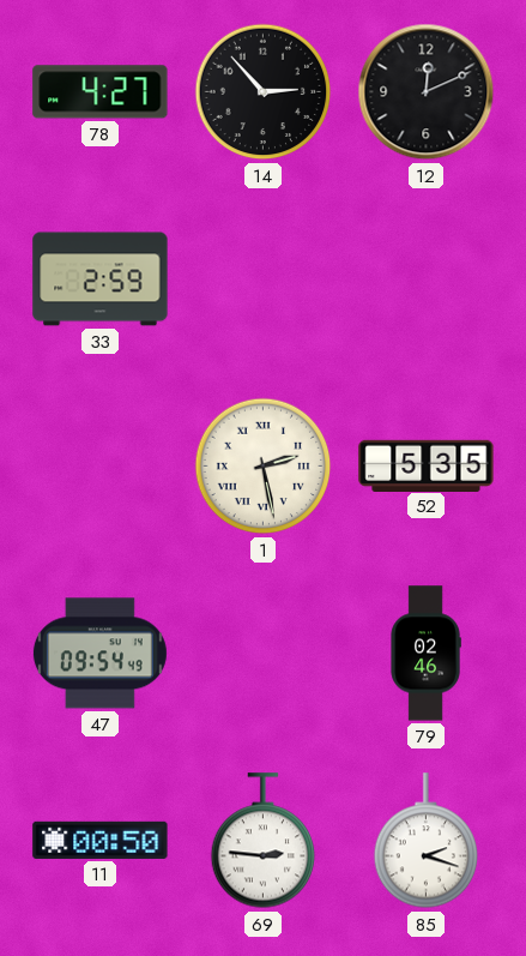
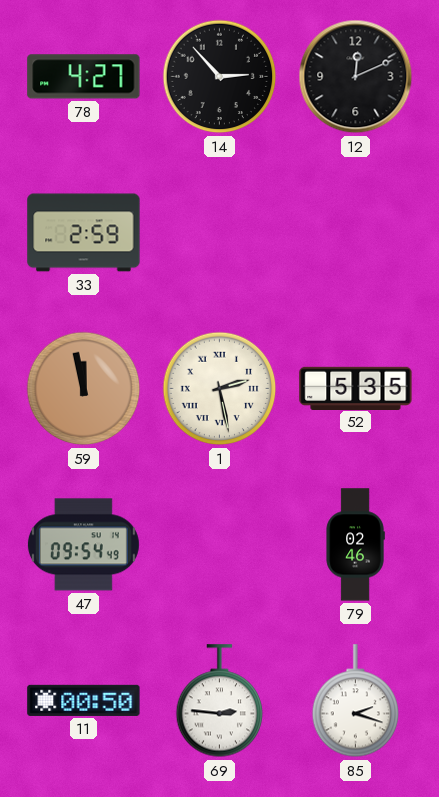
59: none -> 11:58 (84, 389)
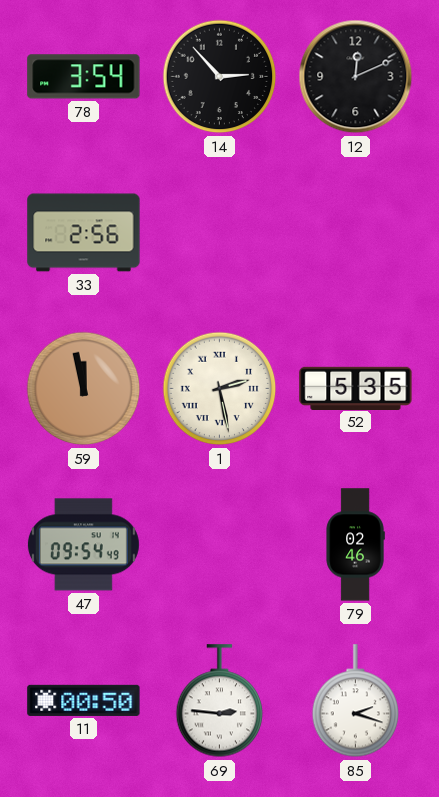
78: 4:27 -> 3:54 (84, 77)
33: 2:59 -> 2:56 (84, 233)
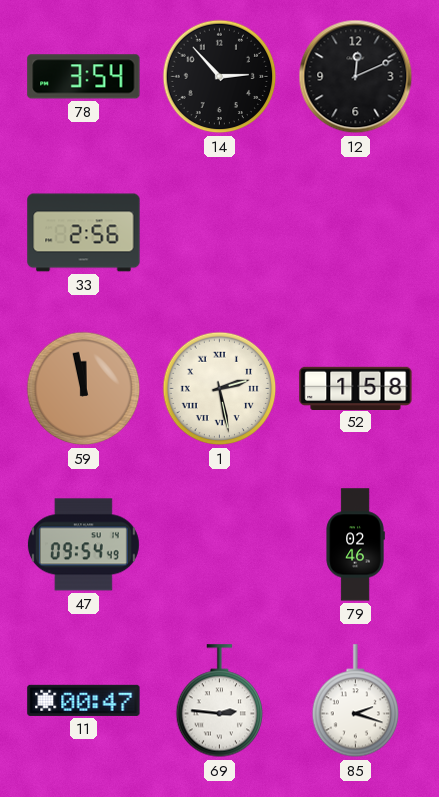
52: 5:35 -> 1:58 (356, 388)
11: 00:50 -> 00:47 (84, 700)
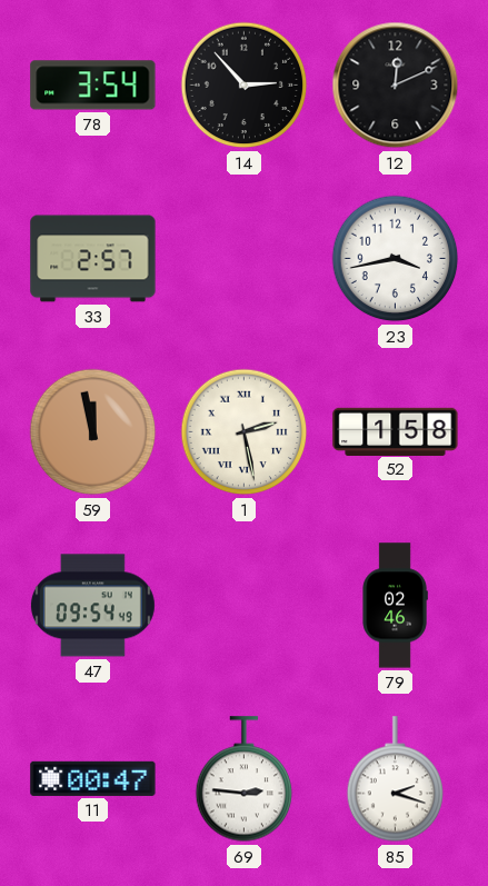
33: 2:56 -> 2:57 (93, 259)
23: none -> 3:43 (396, 259)
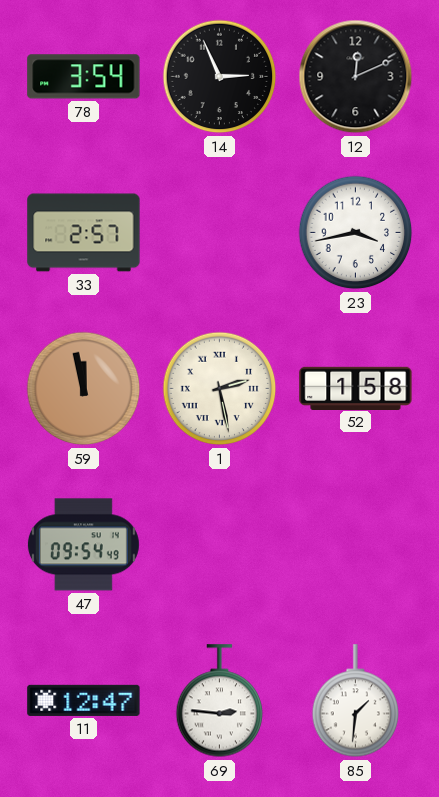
14: 2:53 -> 2:56 (220, 77)
79: 02:46 -> none (395, 606)
11: 00:47 -> 12:47 (84, 700)
85: 2:18 -> 1:31 (356, 701)
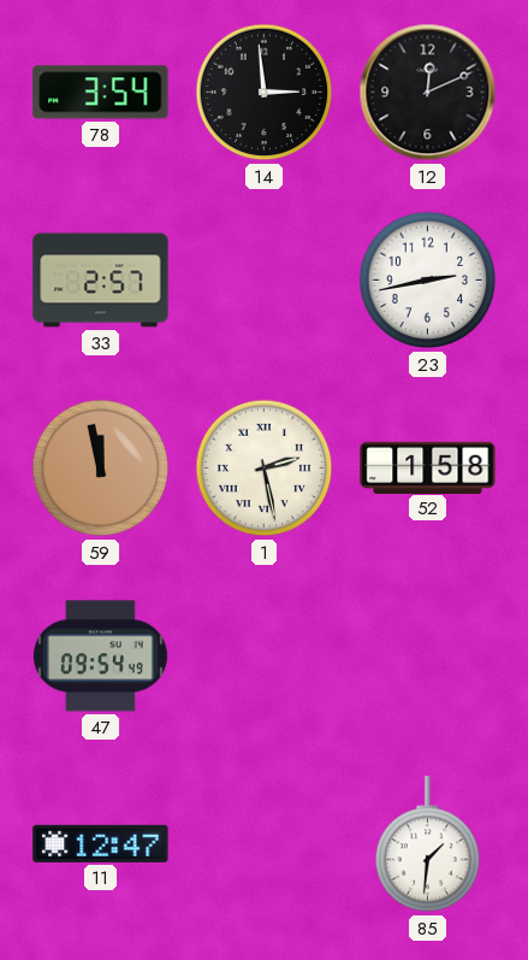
14: 2:56 -> 2:59 (265, 93)
23: 3:43 -> 2:43 (428, 281)
69: 2:46 -> none (220, 701)
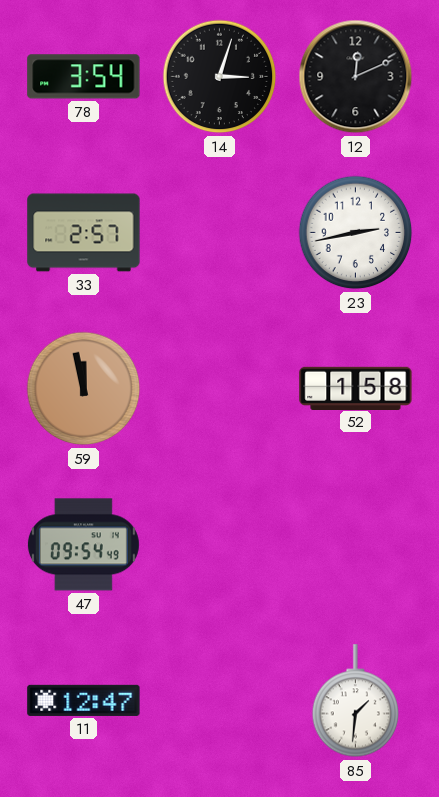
14: 2:59 -> 3:03 (220, 77)
1: 2:28 -> none (265, 469)
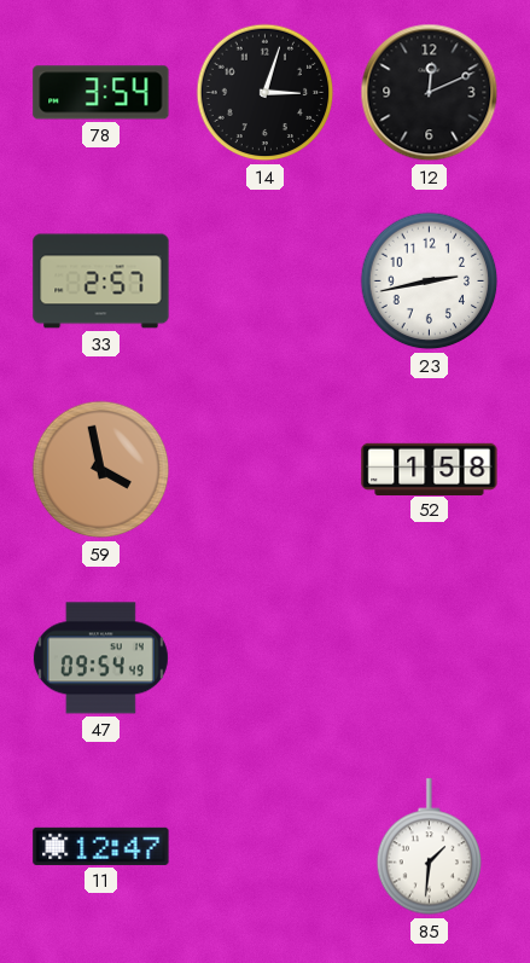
59: 11:58 -> 3:58 (101, 470)
